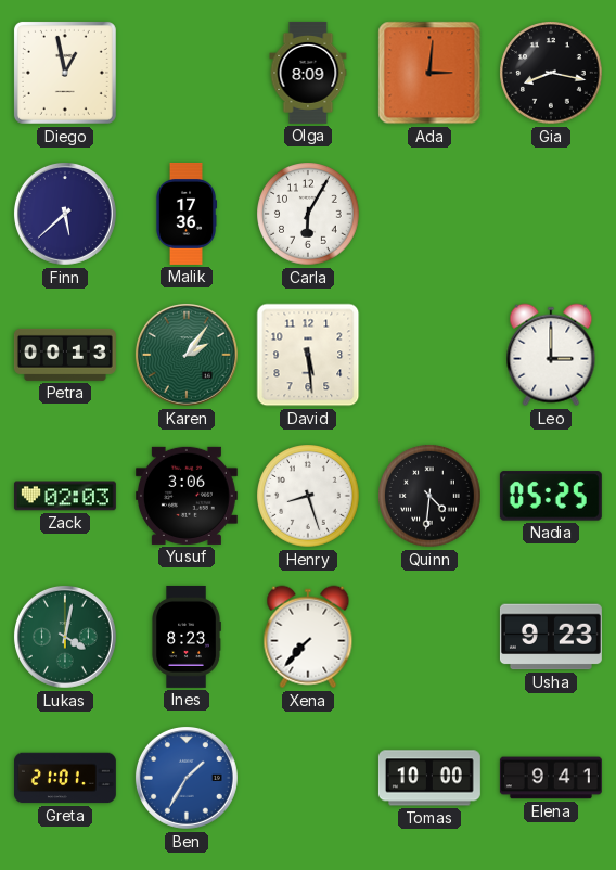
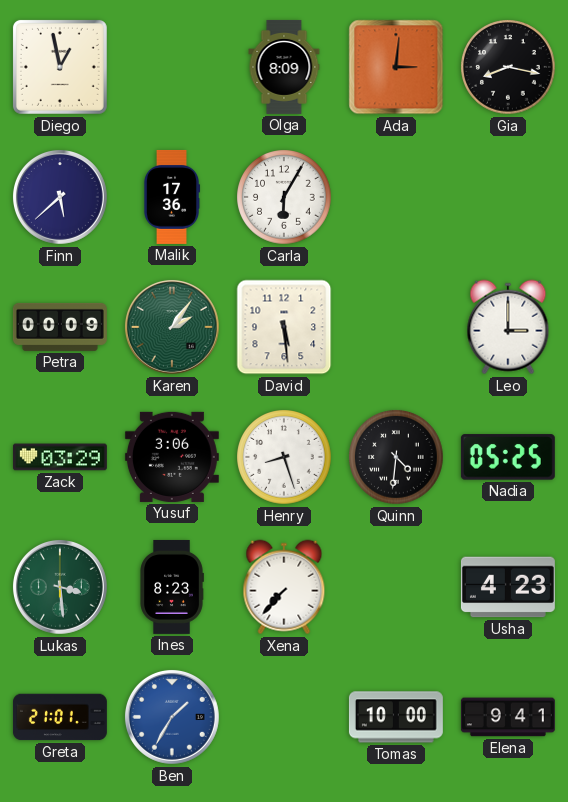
Petra: 00:13 -> 00:09 (60, 327)
Zack: 02:03 -> 03:29 (60, 457)
Lukas: 4:02 -> 3:29 (60, 587)
Usha: 9:23 -> 4:23 (508, 587)
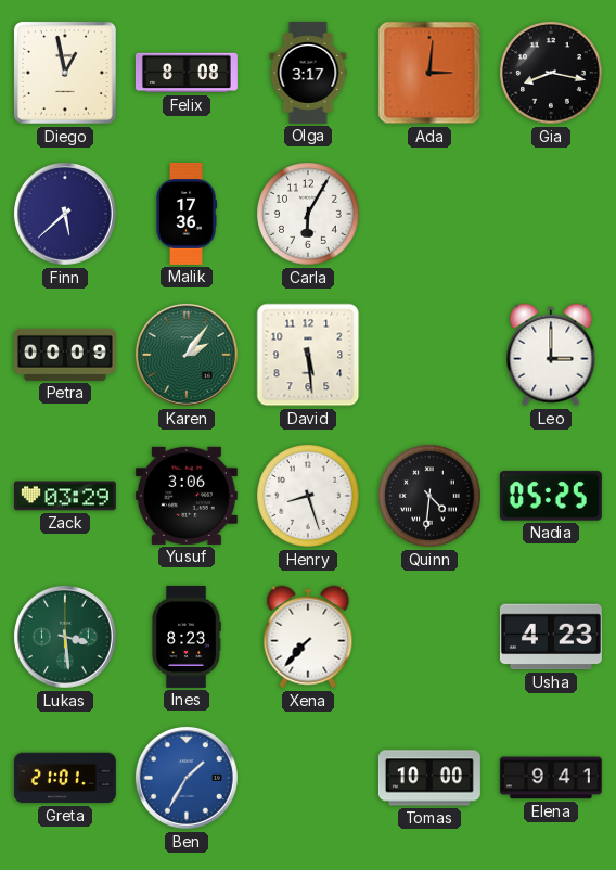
Felix: none -> 8:08 (187, 73)
Olga: 8:09 -> 3:17 (308, 73)
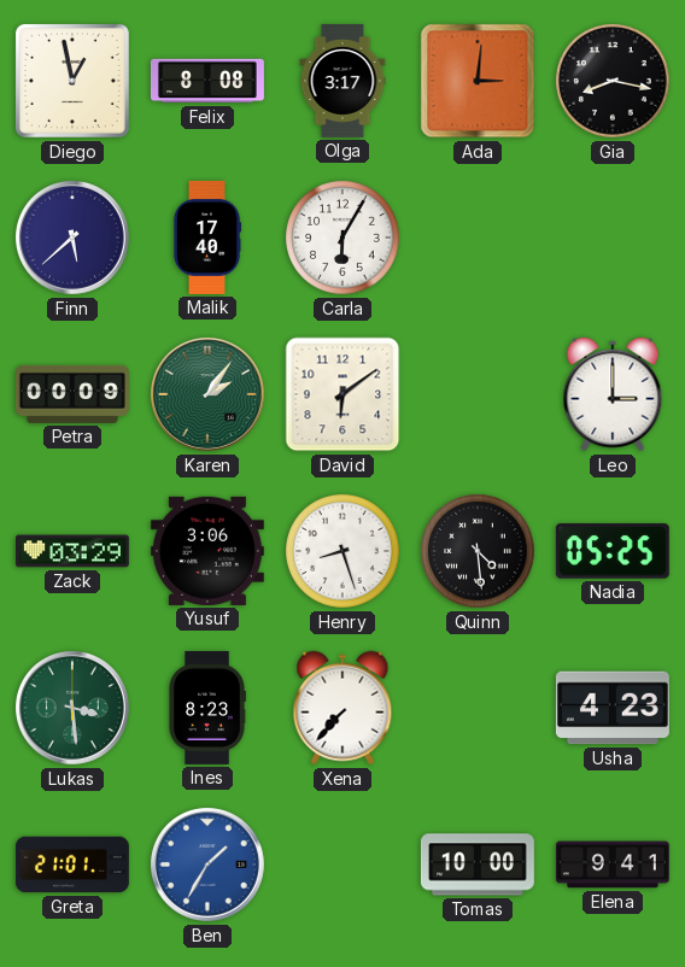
Malik: 17:36 -> 17:40 (207, 238)
David: 5:29 -> 6:09 (342, 394)
Quinn: 4:31 -> 4:29 (478, 551)
